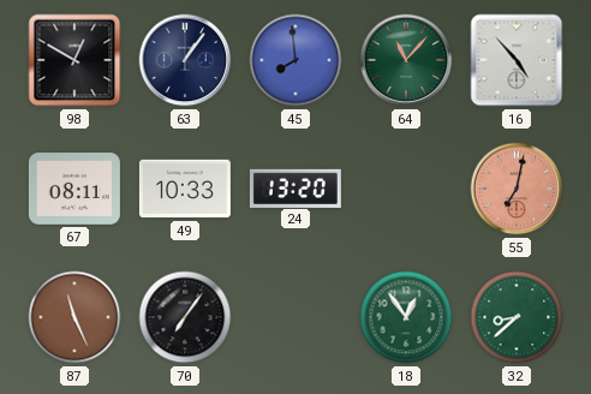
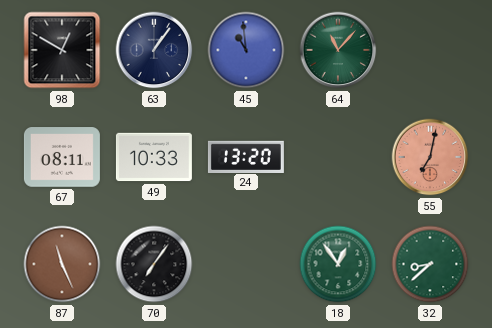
45: 7:59 -> 10:59 (246, 50)
16: 4:53 -> none (517, 60)
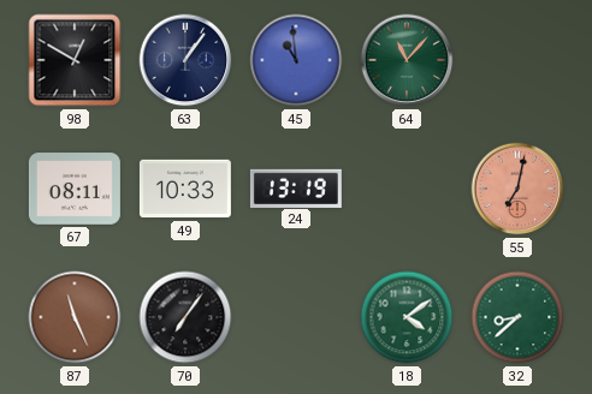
24: 13:20 -> 13:19 (296, 187)
18: 12:54 -> 4:09 (407, 317)
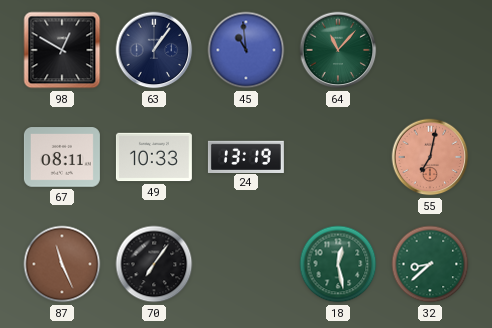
18: 4:09 -> 12:28 (338, 264)
